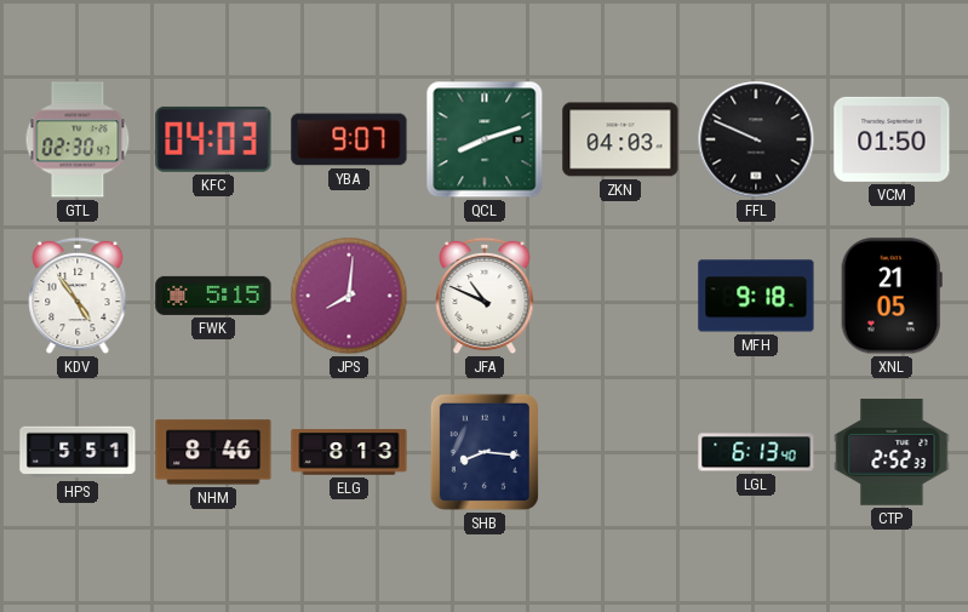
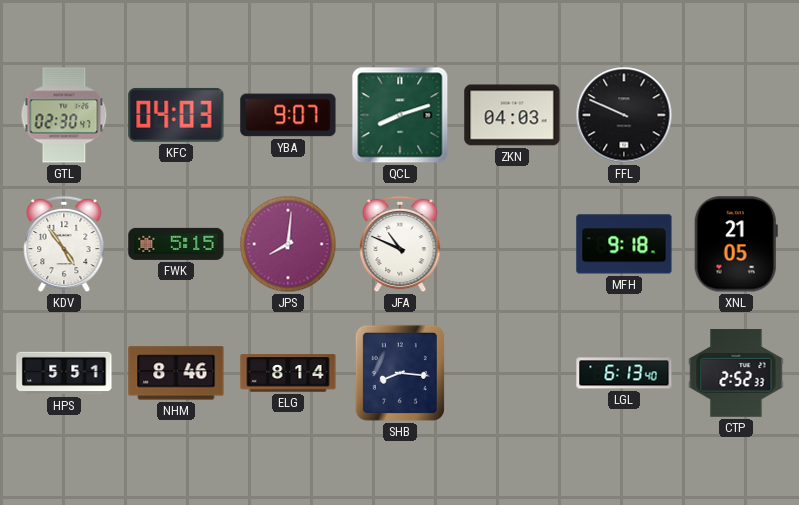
VCM: 01:50 -> none (892, 139)
ELG: 8:13 -> 8:14 (288, 373)
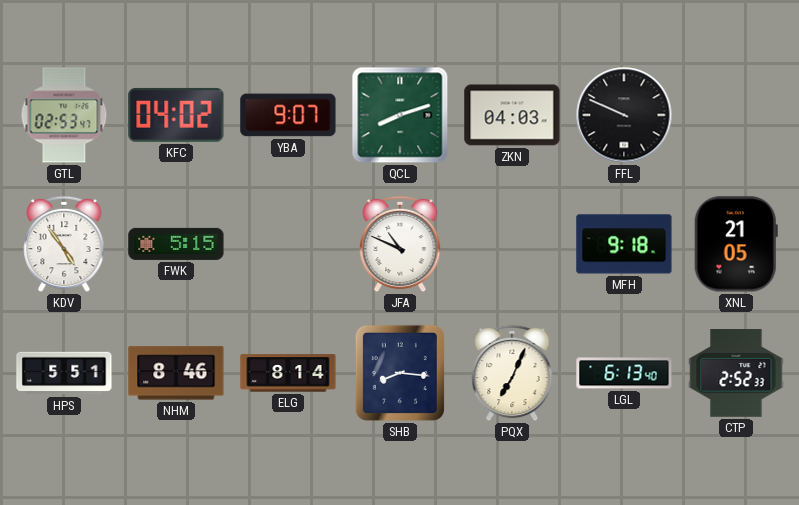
GTL: 02:30 -> 02:53 (64, 115)
KFC: 04:03 -> 04:02 (176, 115)
JPS: 8:01 -> none (288, 244)
PQX: none -> 7:04 (512, 373)
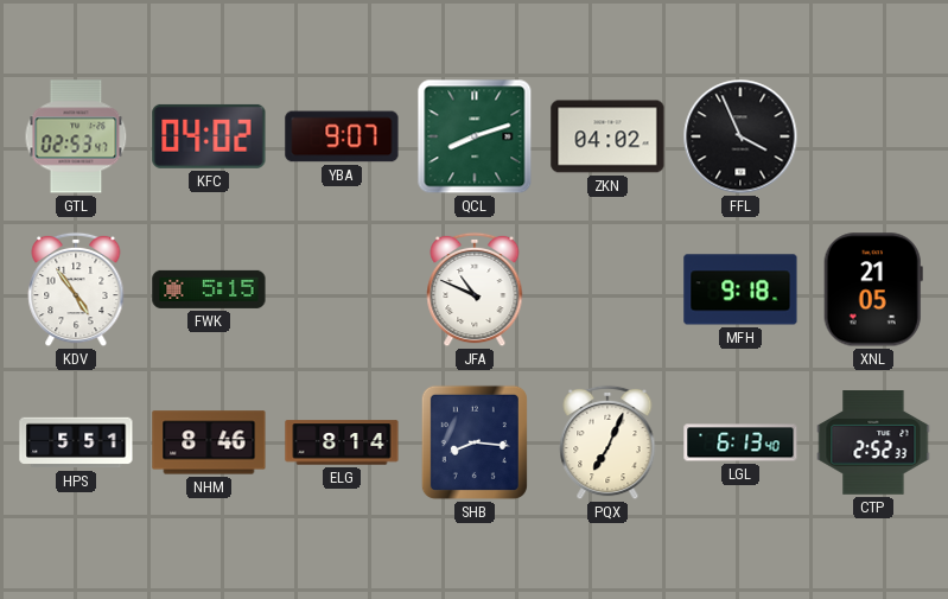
ZKN: 04:03 -> 04:02 (607, 136)
FFL: 9:49 -> 3:56 (740, 136)
